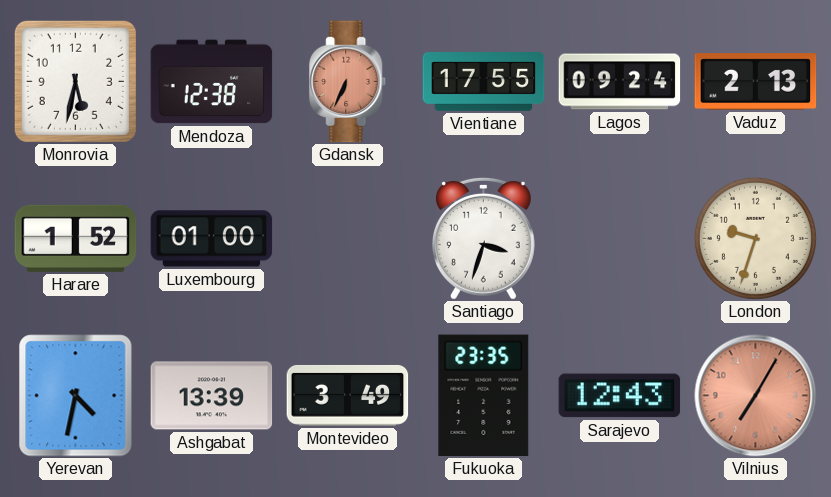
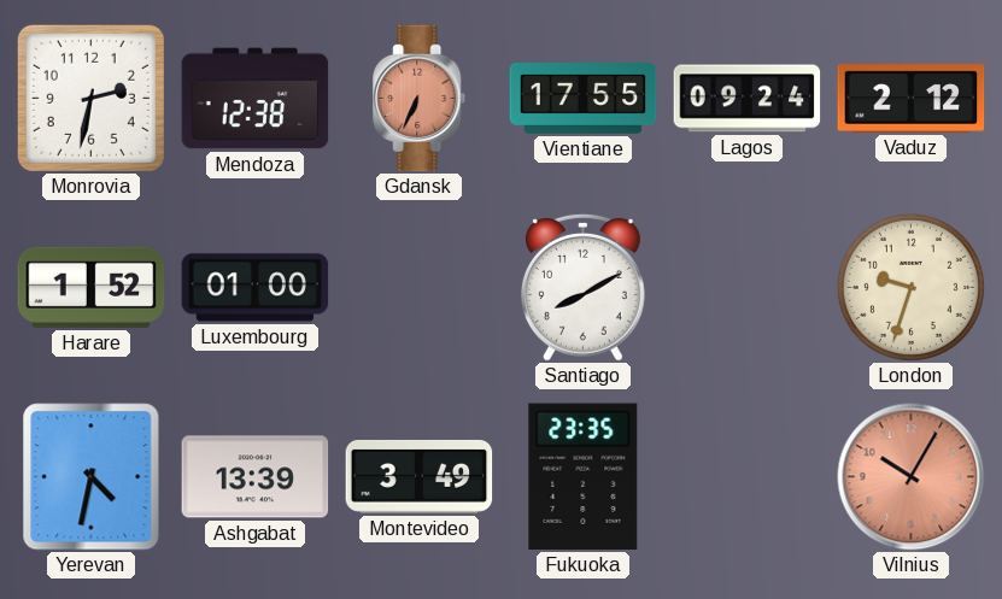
Monrovia: 5:32 -> 2:32 (90, 98)
Vaduz: 2:13 -> 2:12 (912, 99)
Santiago: 3:33 -> 8:10 (582, 287)
Sarajevo: 12:43 -> none (620, 396)
Vilnius: 7:05 -> 10:05 (912, 477)
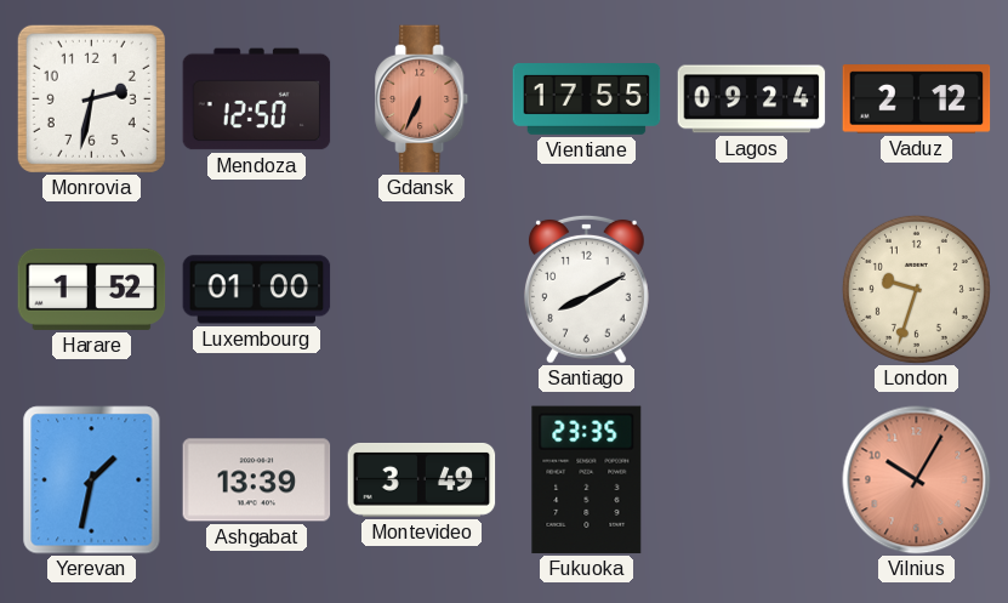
Mendoza: 12:38 -> 12:50 (257, 99)
Yerevan: 4:32 -> 1:32 (92, 480)
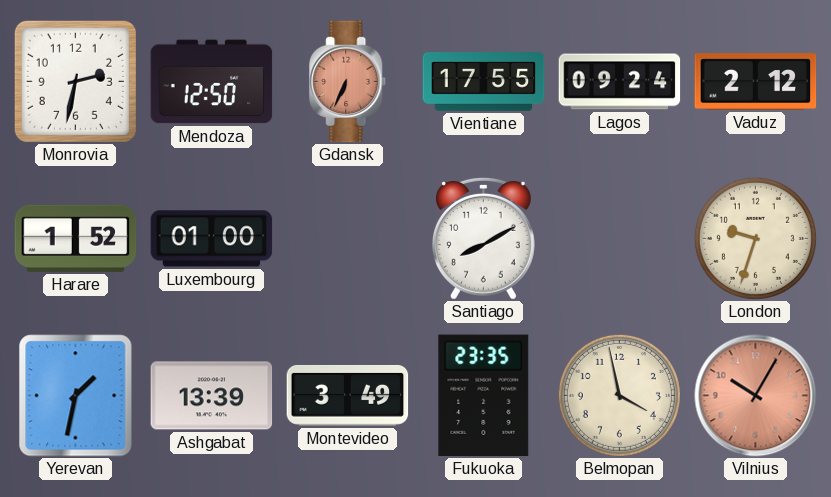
Belmopan: none -> 3:58 (619, 395)
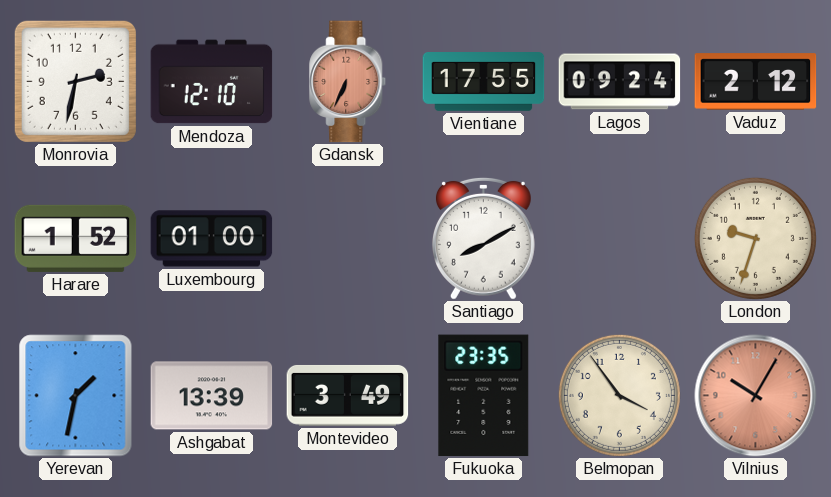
Mendoza: 12:50 -> 12:10 (212, 82)
Belmopan: 3:58 -> 3:54 (619, 395)
